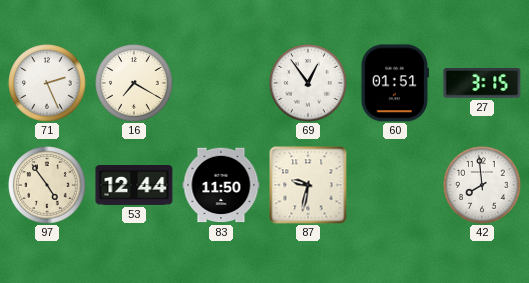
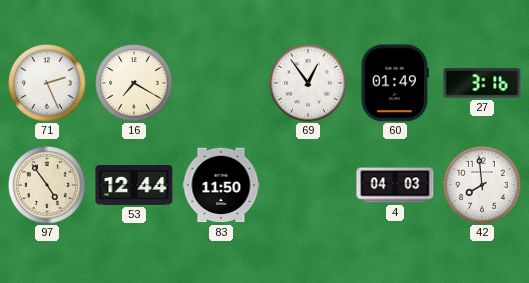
60: 01:51 -> 01:49 (394, 83)
27: 3:15 -> 3:16 (482, 84)
87: 9:32 -> none (308, 185)
4: none -> 04:03 (395, 185)
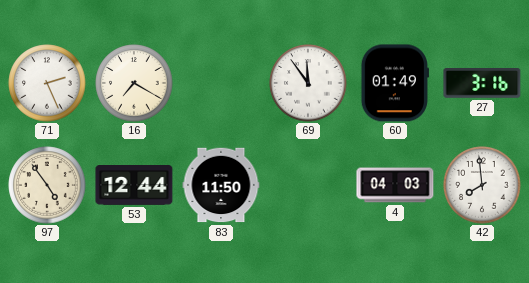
69: 12:54 -> 11:54 (308, 83)
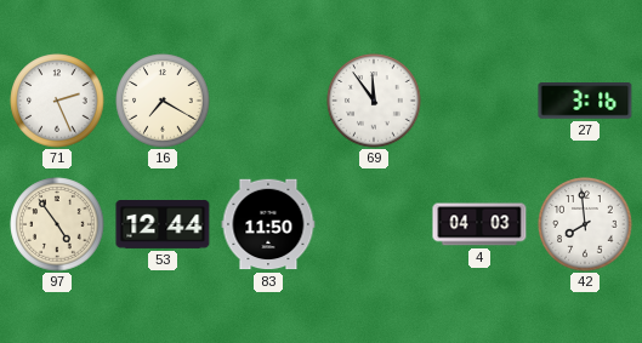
60: 01:49 -> none (394, 83)
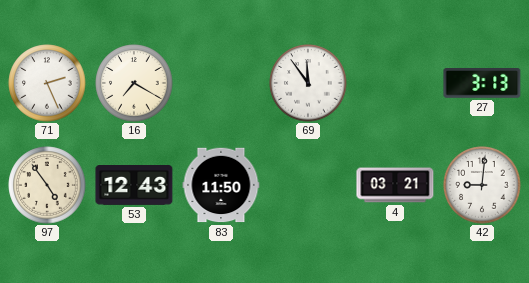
27: 3:16 -> 3:13 (482, 84)
53: 12:44 -> 12:43 (134, 186)
4: 04:03 -> 03:21 (395, 185)
42: 7:59 -> 9:01 (482, 185)
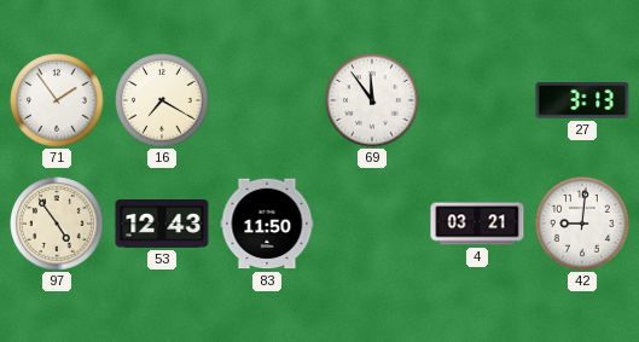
71: 2:26 -> 1:54 (57, 100)
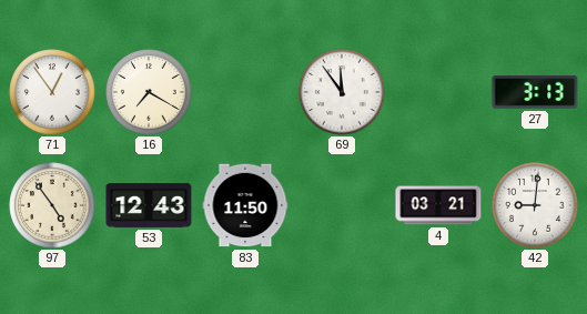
71: 1:54 -> 12:54 (52, 92)
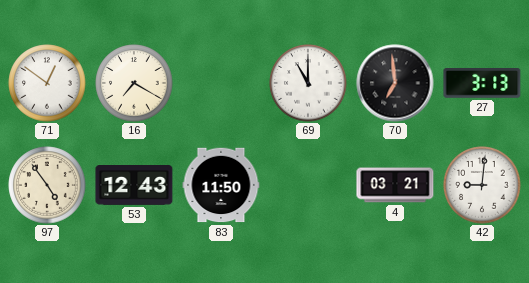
71: 12:54 -> 12:51 (47, 83)
69: 11:54 -> 11:00 (308, 83)
70: none -> 6:59 (395, 83)
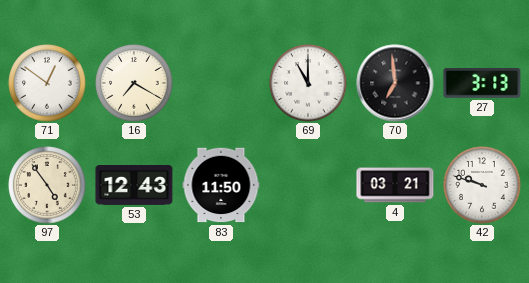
42: 9:01 -> 9:48 (482, 185)
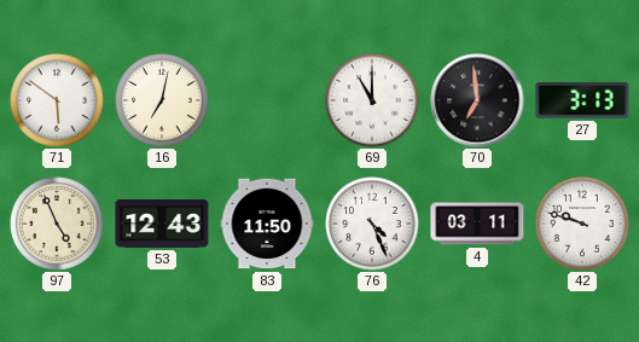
71: 12:51 -> 5:51 (57, 100)
16: 7:20 -> 7:02 (162, 100)
97: 4:54 -> 4:56 (57, 224)
76: none -> 4:26 (372, 224)
4: 03:21 -> 03:11 (477, 224)
